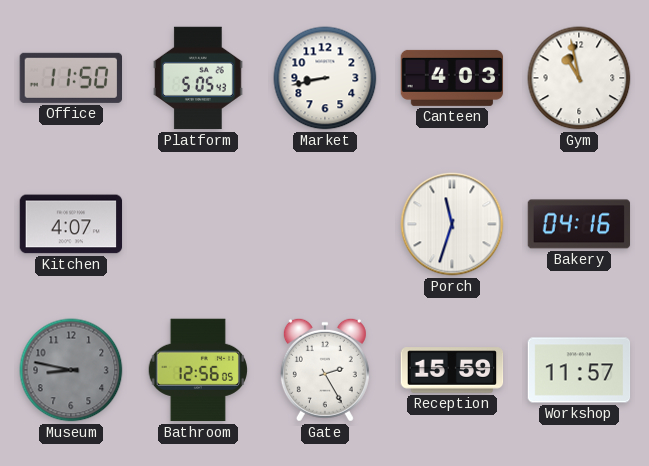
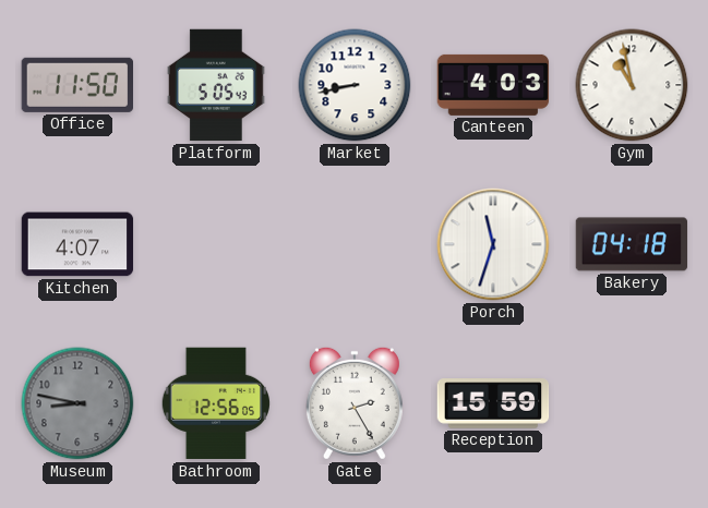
Bakery: 04:16 -> 04:18 (632, 244)
Workshop: 11:57 -> none (579, 370)
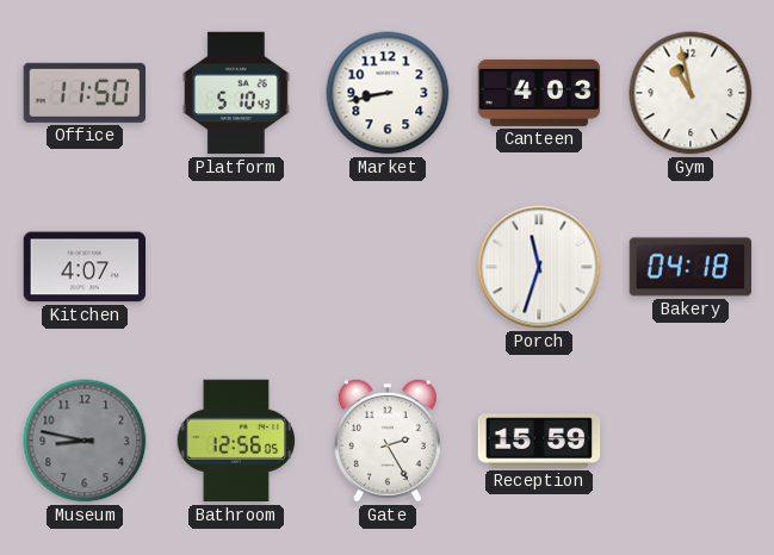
Platform: 5:05 -> 5:10 (236, 93)
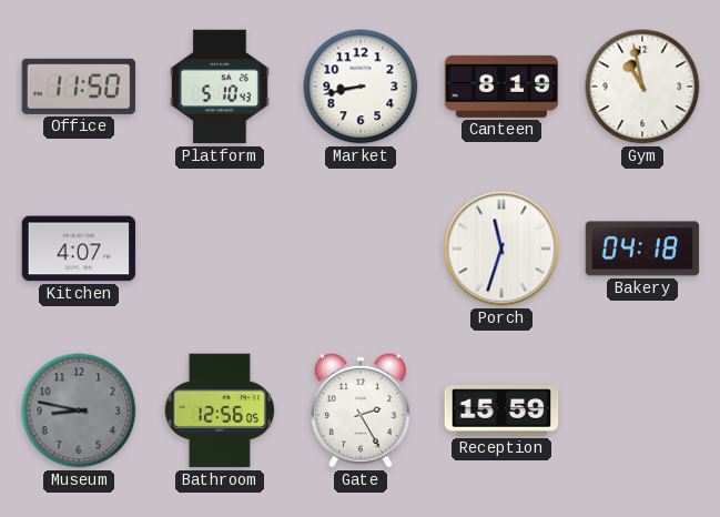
Canteen: 4:03 -> 8:19 (501, 87)
